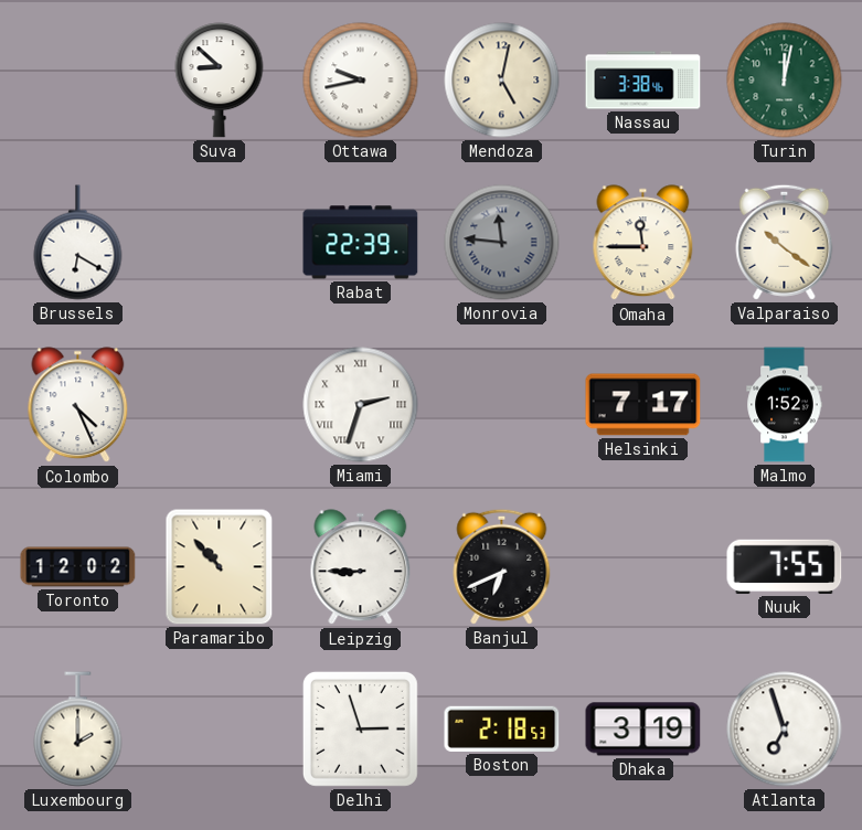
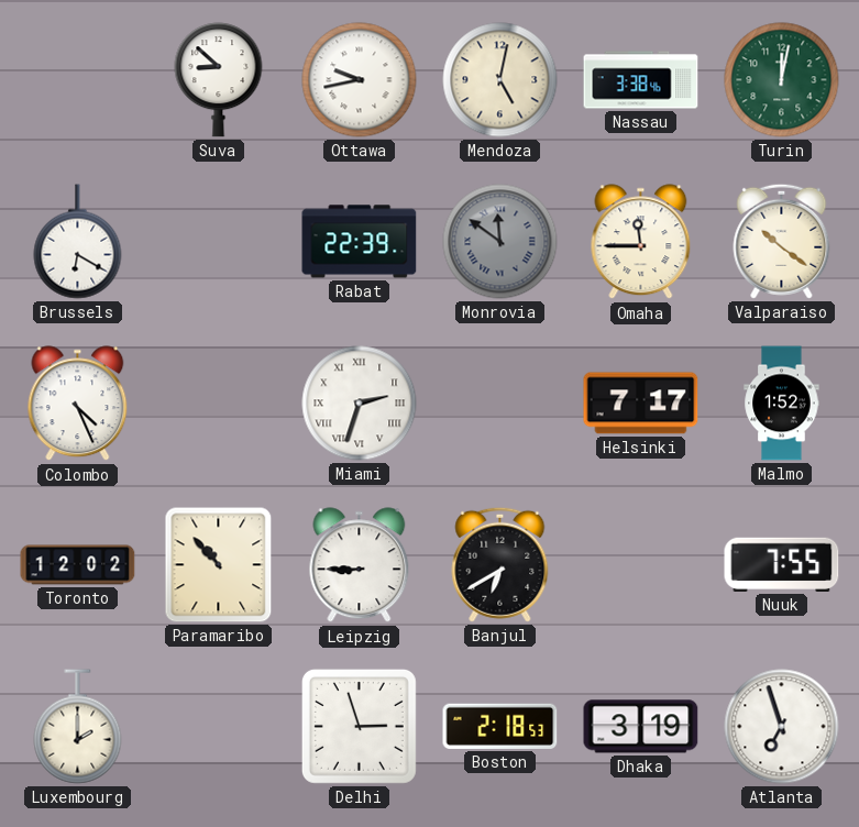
Monrovia: 11:46 -> 11:51 (500, 242)
Banjul: 6:41 -> 6:40 (500, 564)
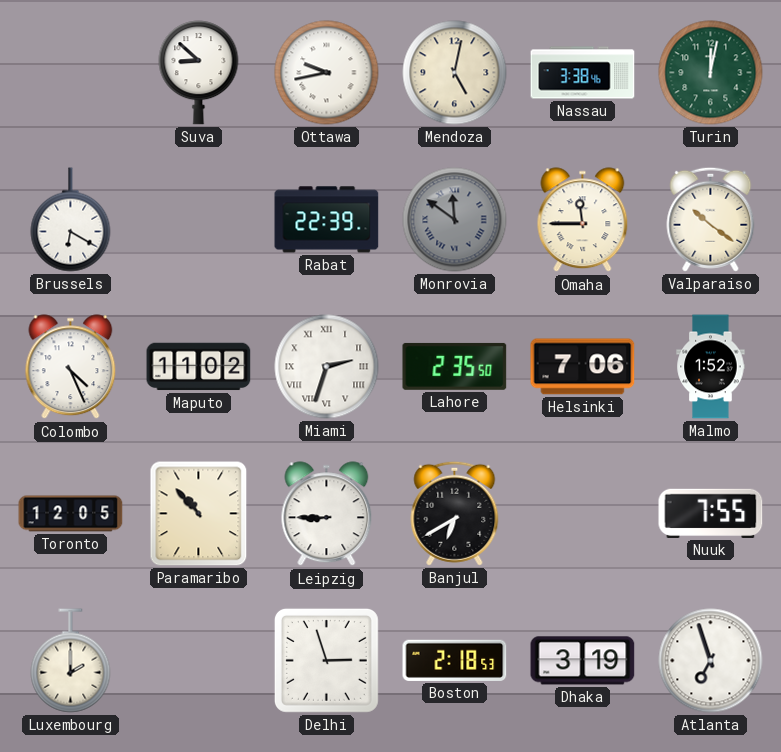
Maputo: none -> 11:02 (199, 367)
Lahore: none -> 2:35 (455, 366)
Helsinki: 7:17 -> 7:06 (583, 367)
Toronto: 12:02 -> 12:05 (71, 514)
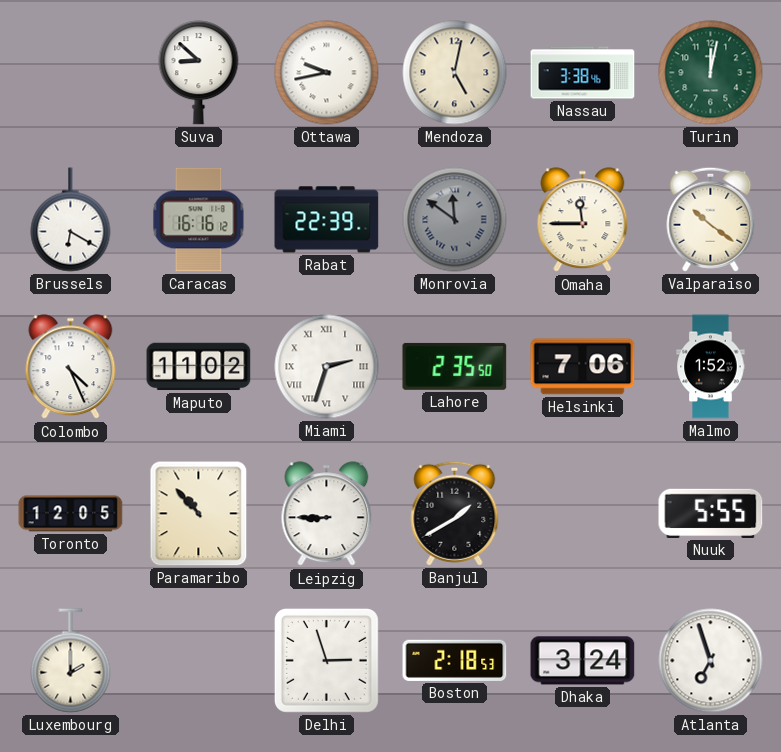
Caracas: none -> 16:16 (199, 220)
Banjul: 6:40 -> 1:40 (455, 513)
Nuuk: 7:55 -> 5:55 (711, 513)
Dhaka: 3:19 -> 3:24 (583, 661)
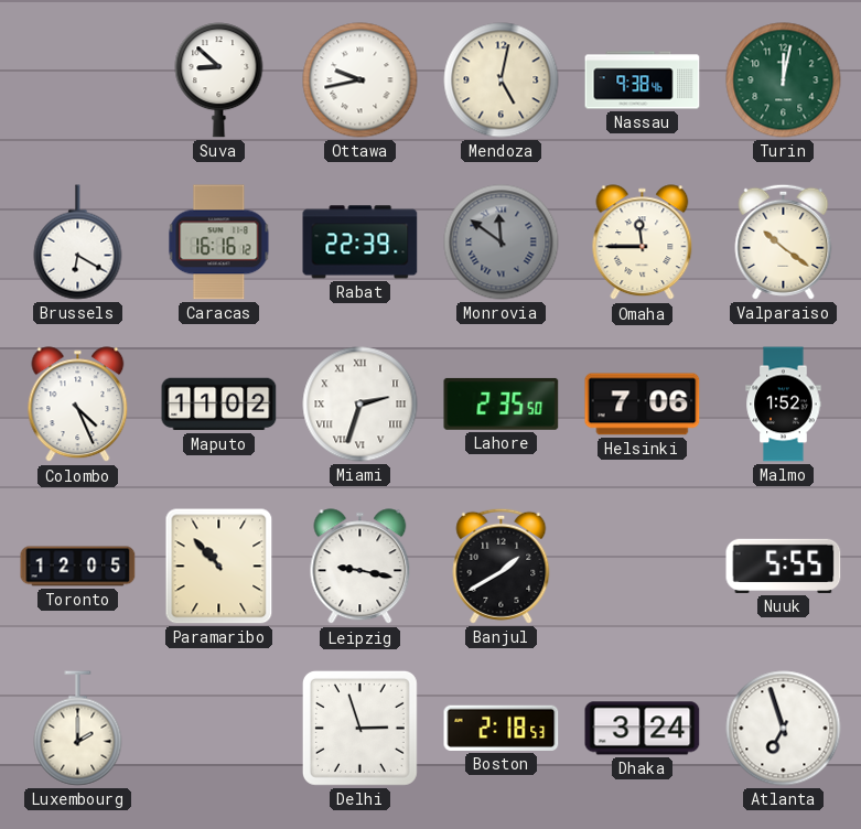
Nassau: 3:38 -> 9:38 (643, 80)
Leipzig: 8:45 -> 9:17 (360, 567)
